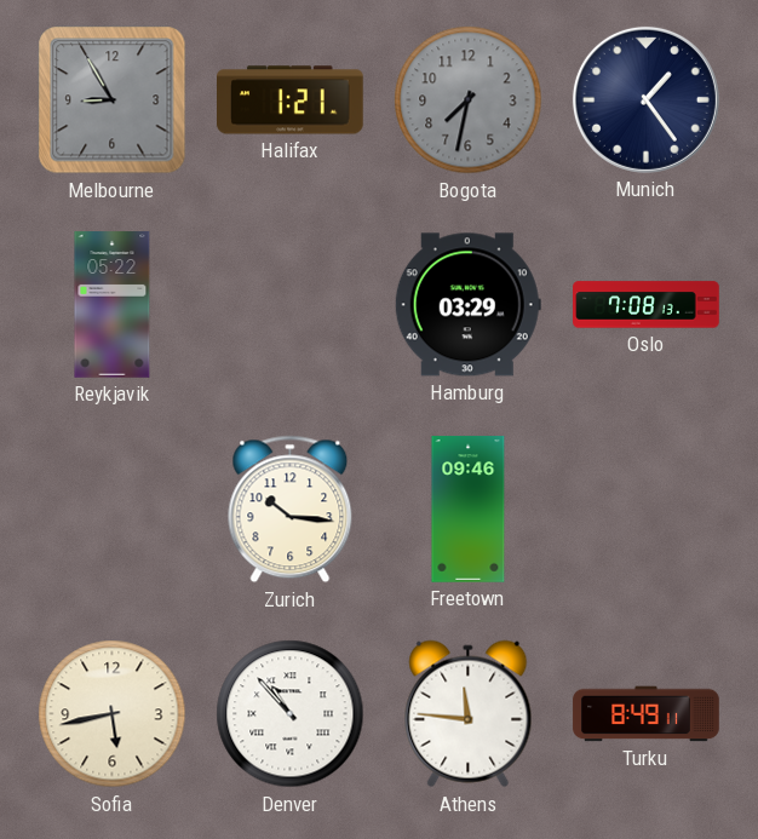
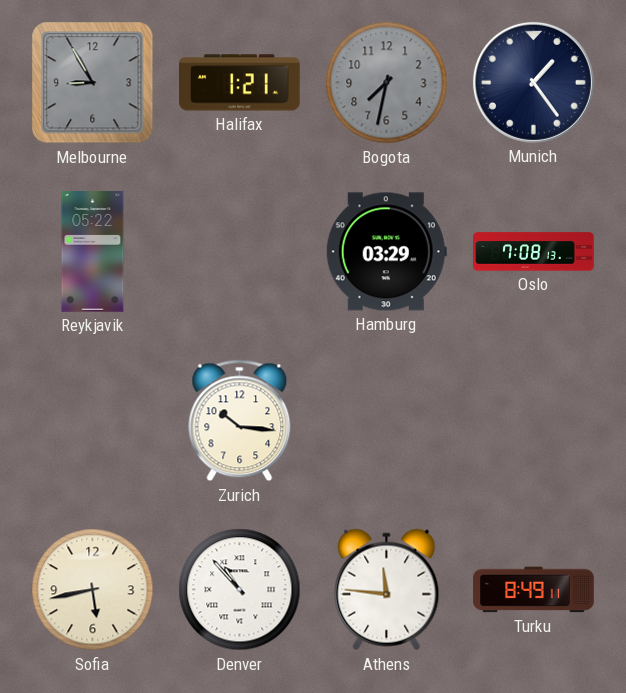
Freetown: 09:46 -> none (469, 510)
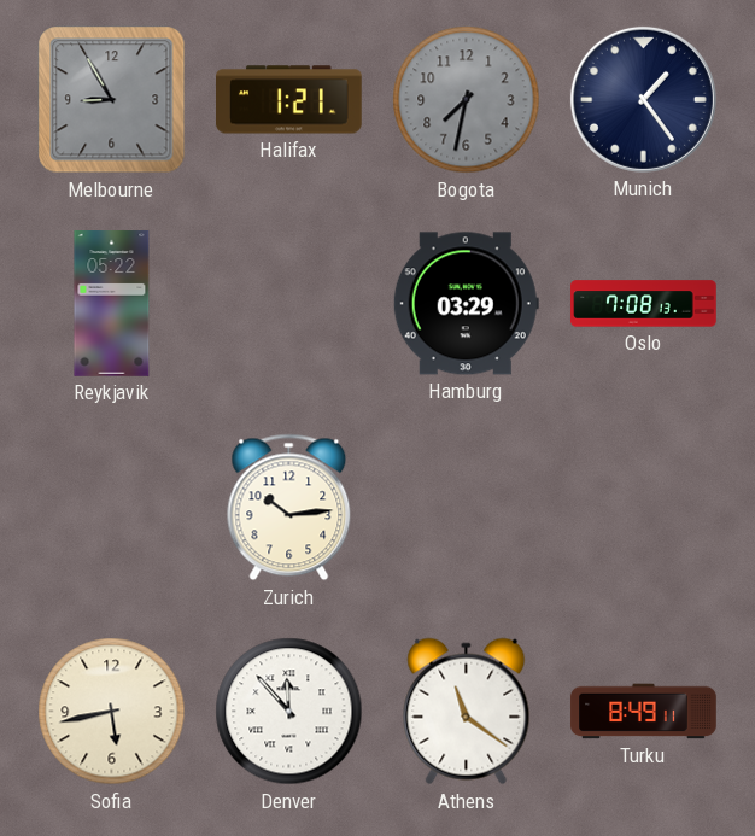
Zurich: 10:16 -> 10:14 (289, 508)
Denver: 10:53 -> 11:53 (289, 712)
Athens: 11:46 -> 11:21 (467, 712)
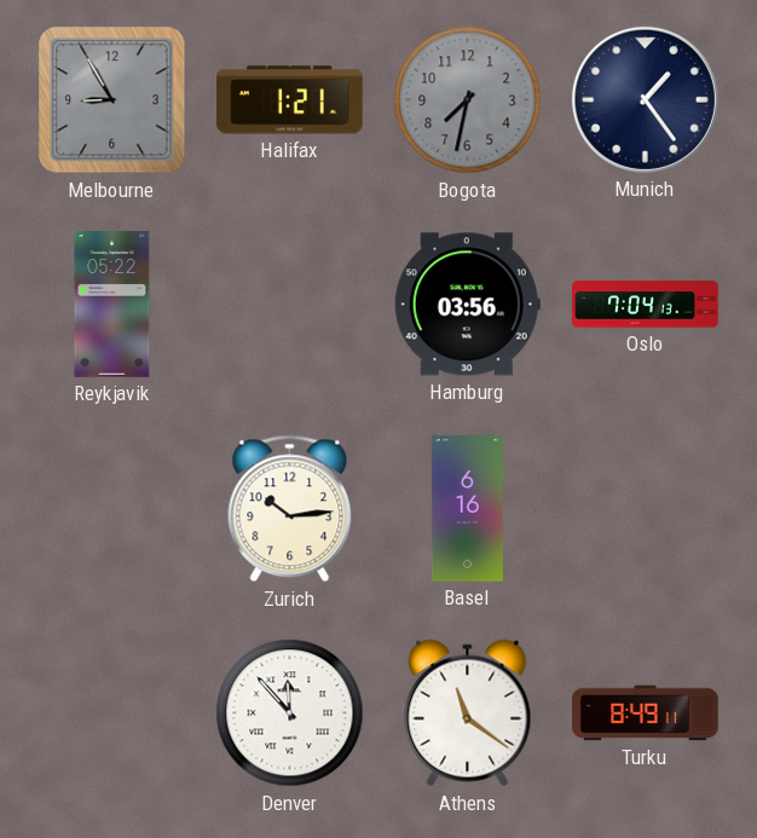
Hamburg: 03:29 -> 03:56 (467, 305)
Oslo: 7:08 -> 7:04 (646, 305)
Basel: none -> 6:16 (467, 509)
Sofia: 5:43 -> none (112, 712)
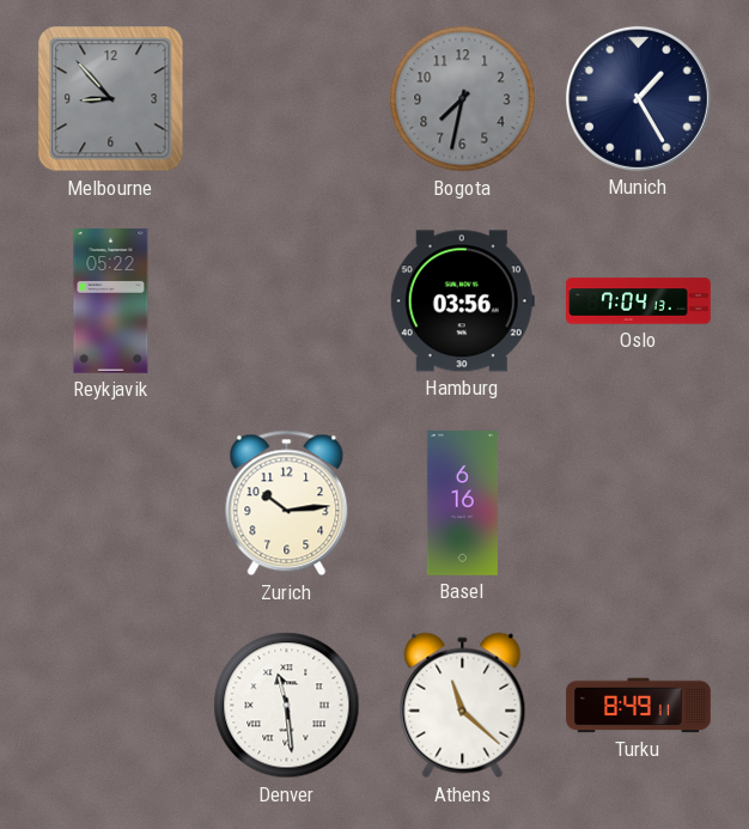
Melbourne: 8:55 -> 8:53 (111, 99)
Halifax: 1:21 -> none (290, 100)
Munich: 1:24 -> 1:25 (638, 98)
Denver: 11:53 -> 11:29 (287, 706)
Athens: 11:21 -> 11:22 (463, 706)
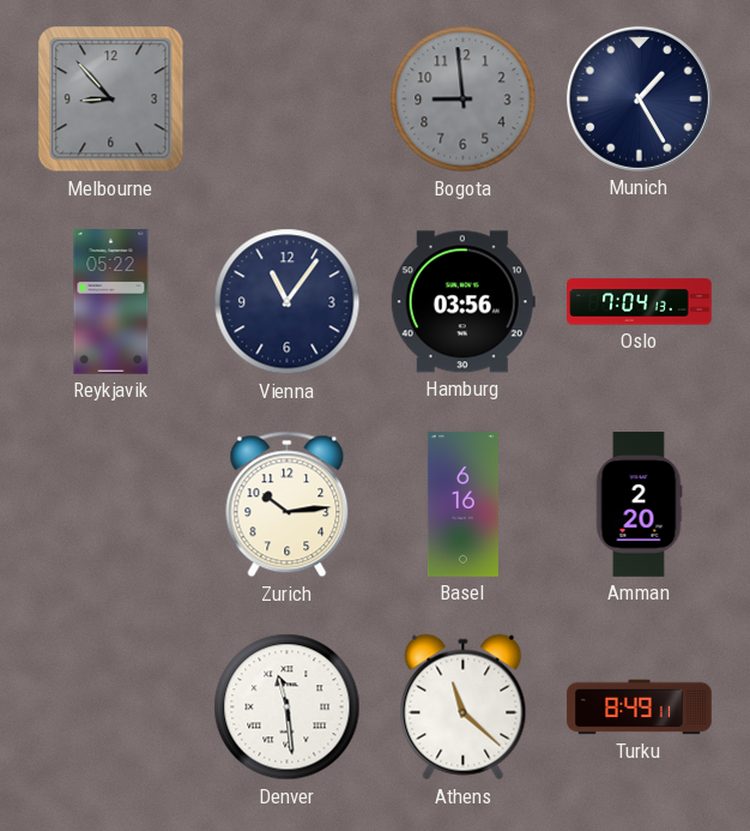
Bogota: 7:32 -> 8:59 (464, 100)
Vienna: none -> 11:06 (288, 302)
Amman: none -> 2:20 (639, 505)
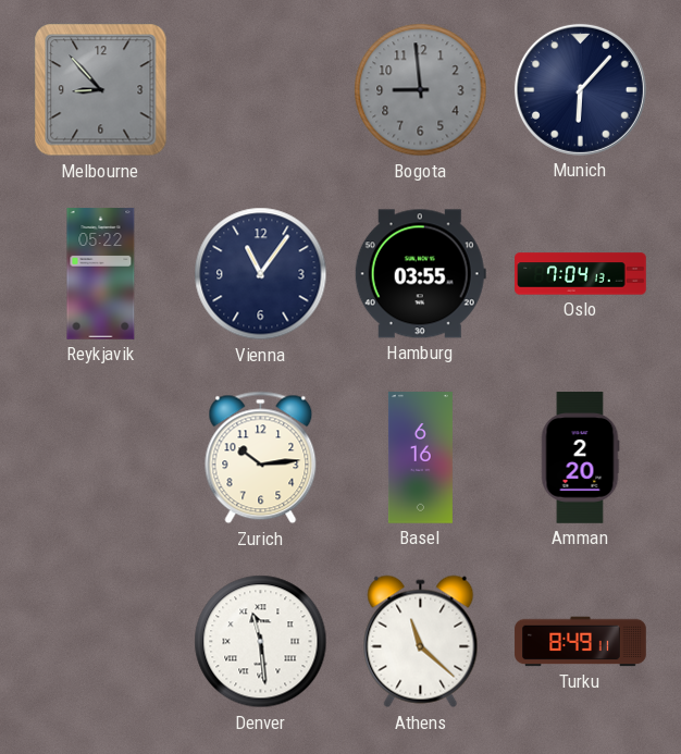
Munich: 1:25 -> 6:07 (580, 89)
Hamburg: 03:56 -> 03:55 (420, 274)
